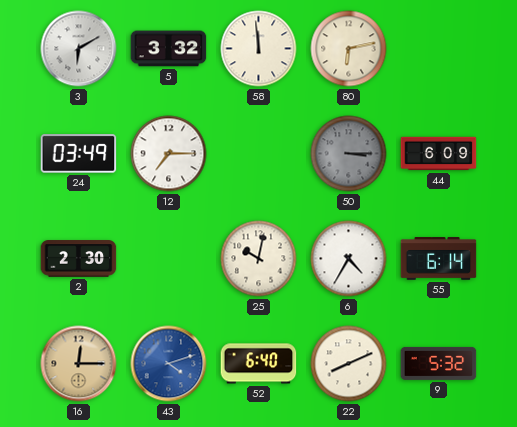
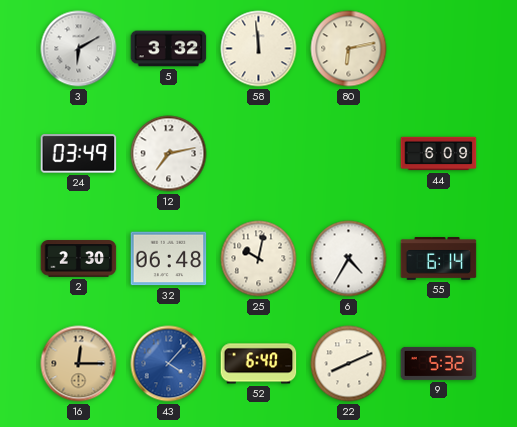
12: 7:15 -> 7:13 (169, 154)
50: 3:15 -> none (349, 154)
32: none -> 06:48 (169, 259)
43: 4:12 -> 4:07 (169, 364)
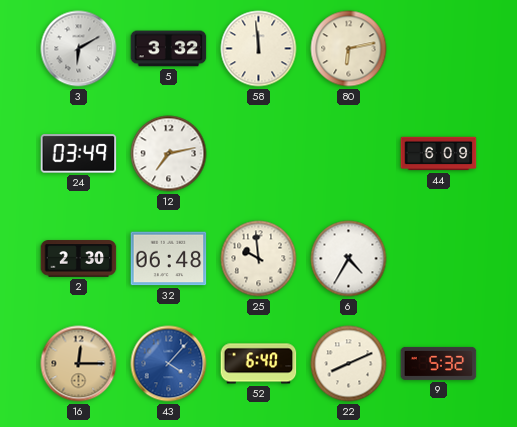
25: 10:02 -> 9:59 (259, 259)
55: 6:14 -> none (439, 259)
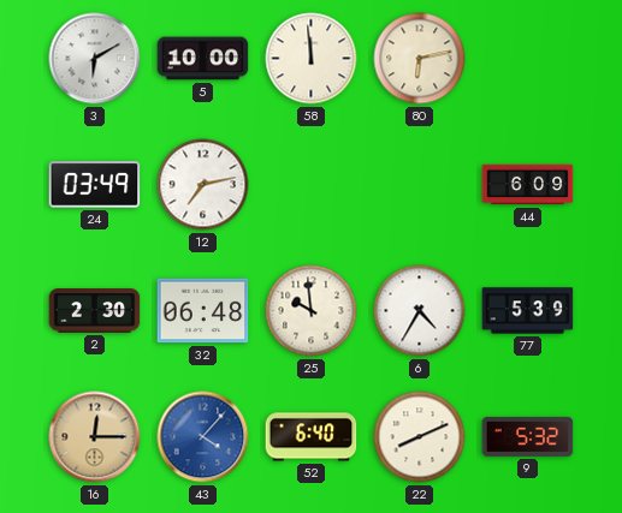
5: 3:32 -> 10:00 (203, 59)
77: none -> 5:39 (528, 311)
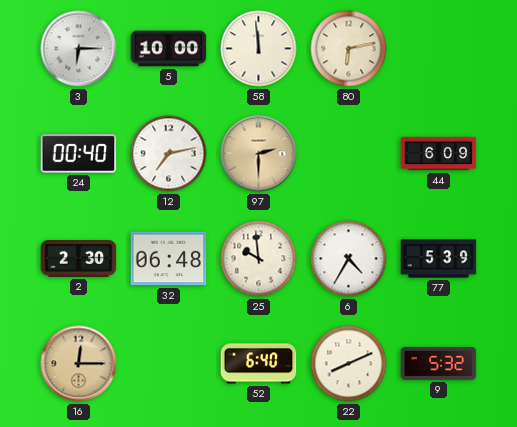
3: 6:10 -> 6:15 (79, 49)
24: 03:49 -> 00:40 (79, 154)
97: none -> 2:30 (259, 154)
43: 4:07 -> none (203, 437)
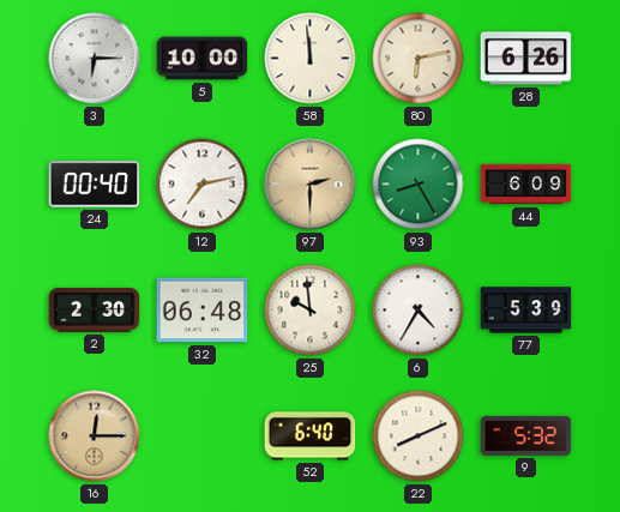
28: none -> 6:26 (526, 59)
93: none -> 8:25 (419, 185)
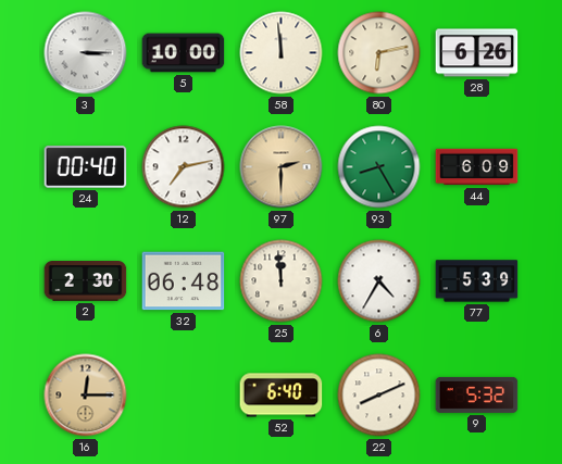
3: 6:15 -> 3:15 (86, 53)
25: 9:59 -> 11:59 (282, 281)
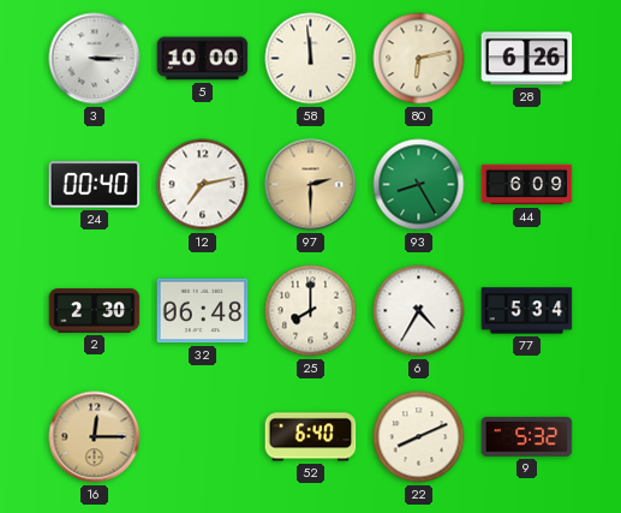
25: 11:59 -> 8:00 (311, 311)
77: 5:39 -> 5:34 (527, 311)
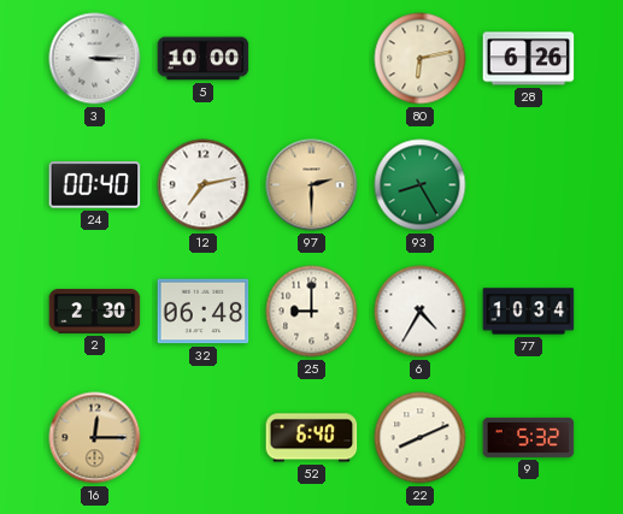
58: 11:59 -> none (311, 59)
44: 6:09 -> none (527, 185)
25: 8:00 -> 9:00 (312, 312)
77: 5:34 -> 10:34 (529, 312)
